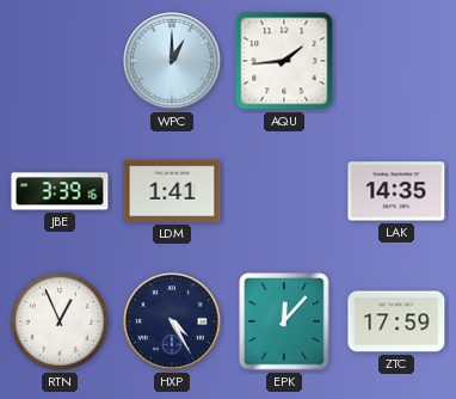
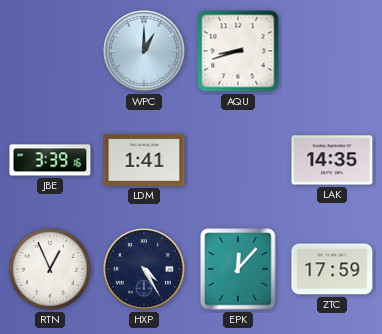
AQU: 1:44 -> 8:42 (238, 51)
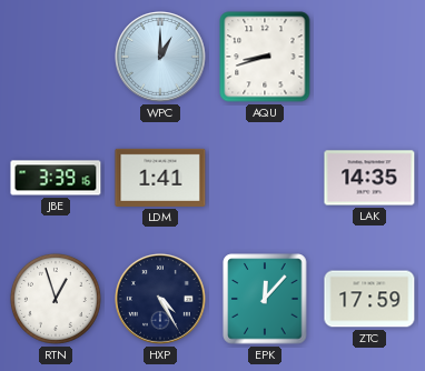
RTN: 12:56 -> 12:57 (56, 299)
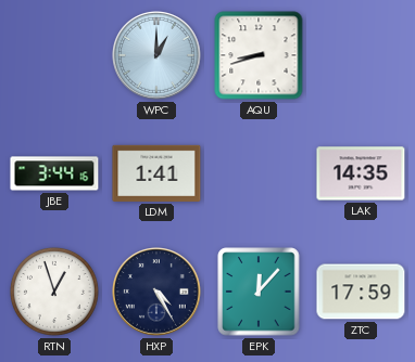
JBE: 3:39 -> 3:44 (54, 173)
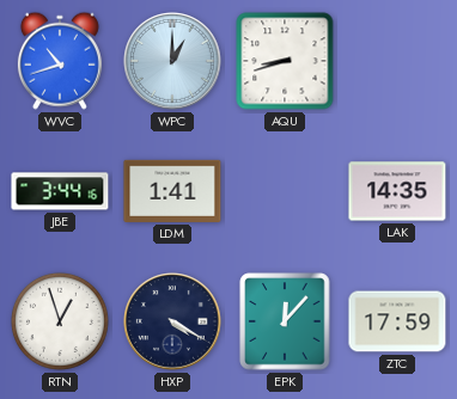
WVC: none -> 10:42 (60, 61)
HXP: 4:25 -> 4:20 (172, 321)
